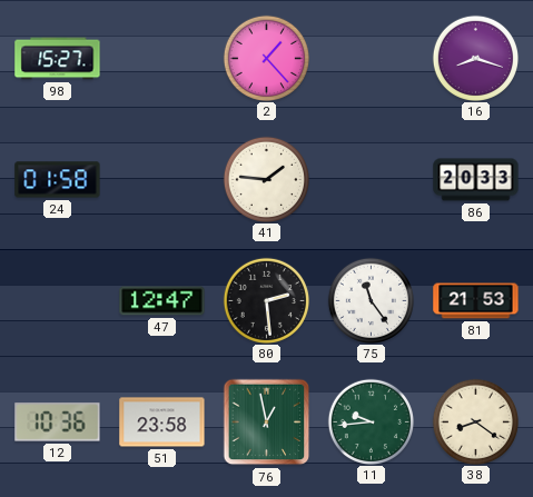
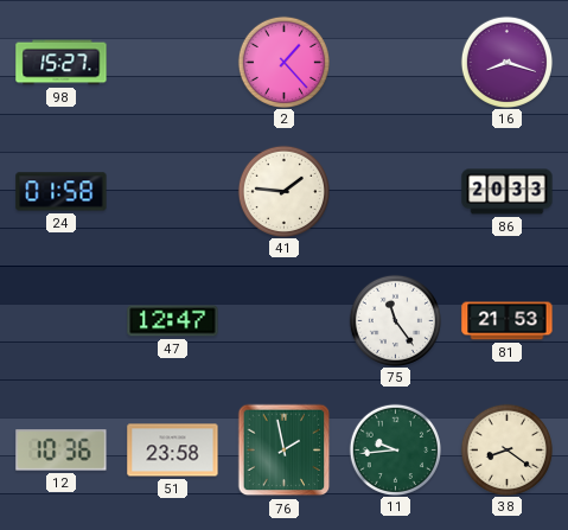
80: 2:29 -> none (266, 300)
76: 12:58 -> 1:58 (285, 451)
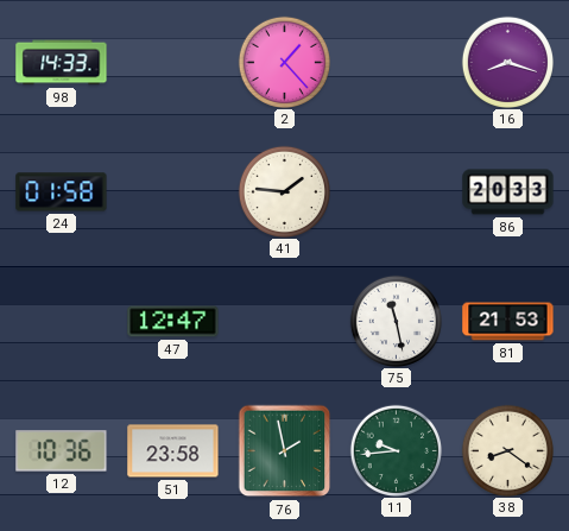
98: 15:27 -> 14:33 (62, 63)
75: 11:24 -> 11:28 (396, 321)
